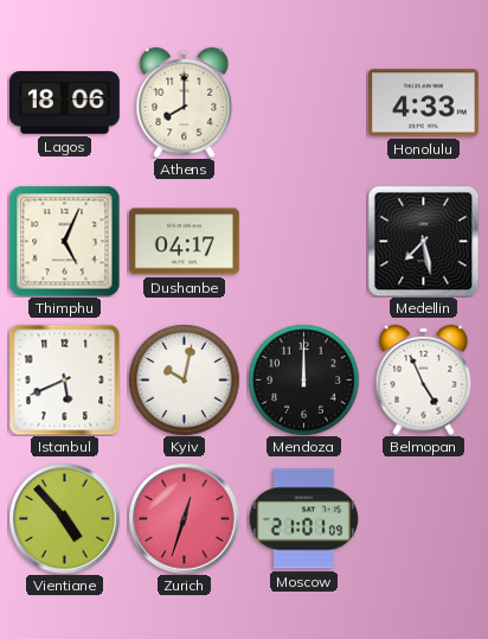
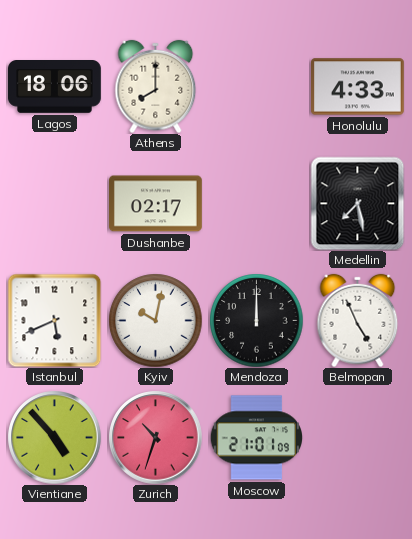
Thimphu: 5:04 -> none (64, 241)
Dushanbe: 04:17 -> 02:17 (156, 204)
Zurich: 12:33 -> 10:33 (155, 437)
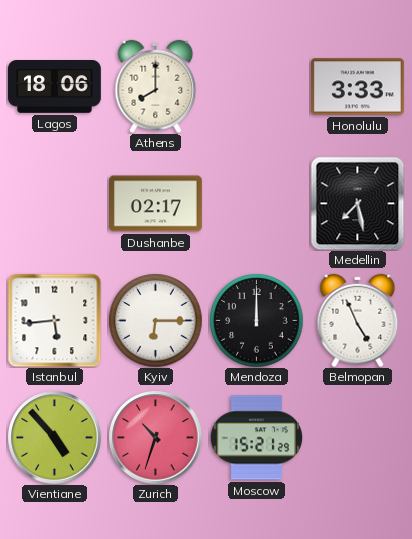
Honolulu: 4:33 -> 3:33 (358, 87)
Istanbul: 5:41 -> 5:44 (54, 320)
Kyiv: 10:02 -> 6:15 (155, 320)
Moscow: 21:01 -> 15:21 (256, 438)
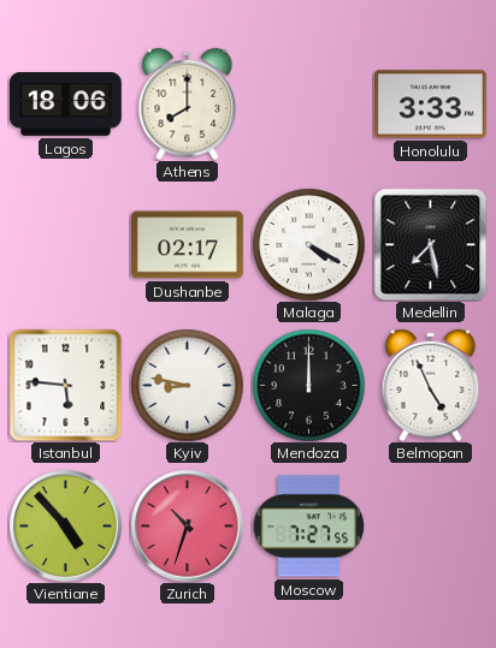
Malaga: none -> 4:20 (308, 244)
Istanbul: 5:44 -> 5:46 (65, 385)
Kyiv: 6:15 -> 8:47 (187, 385)
Moscow: 15:21 -> 7:27 (308, 527)
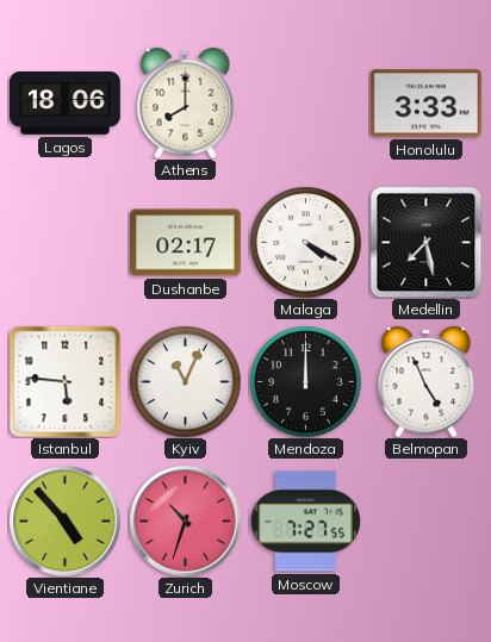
Kyiv: 8:47 -> 11:04 (185, 381)
